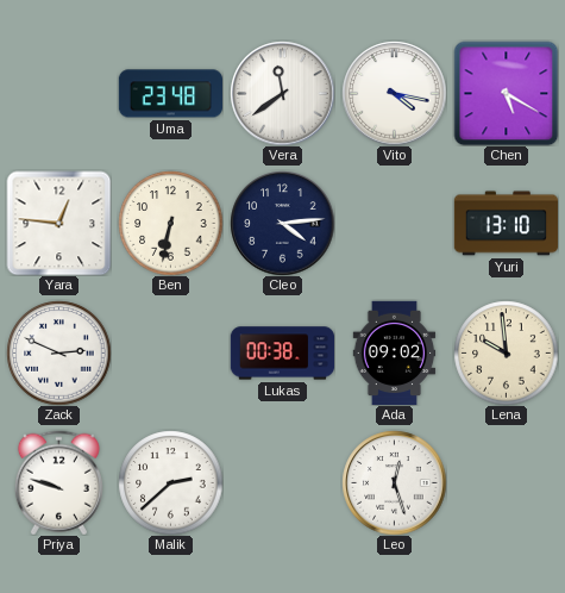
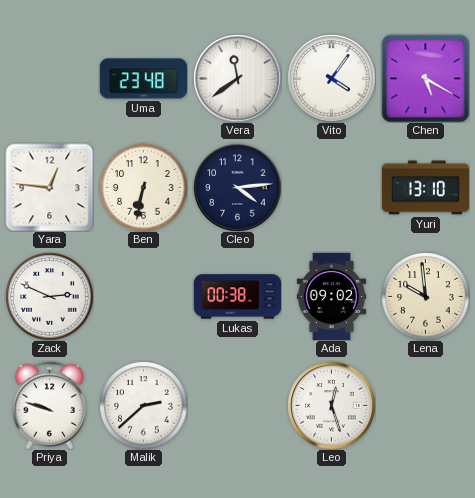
Vito: 4:17 -> 4:06 (331, 78)
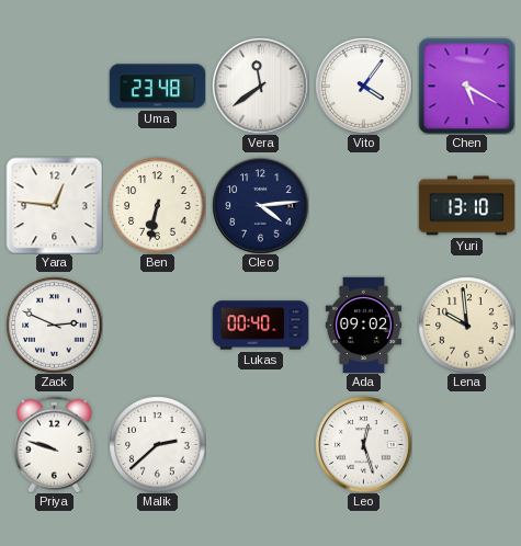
Lukas: 00:38 -> 00:40 (260, 326)
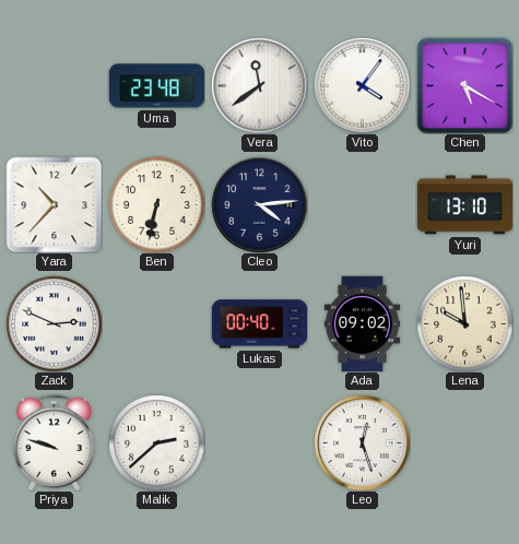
Yara: 12:46 -> 10:37 (54, 204)
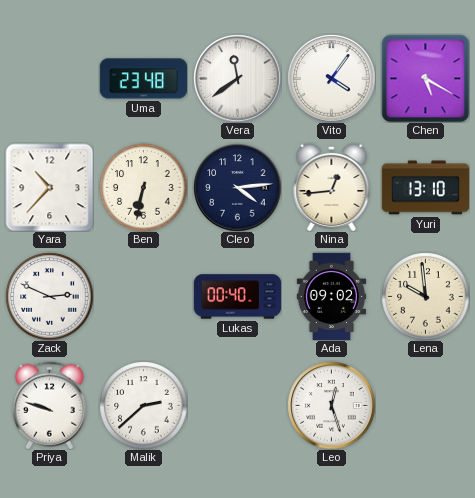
Nina: none -> 12:44 (332, 187)
